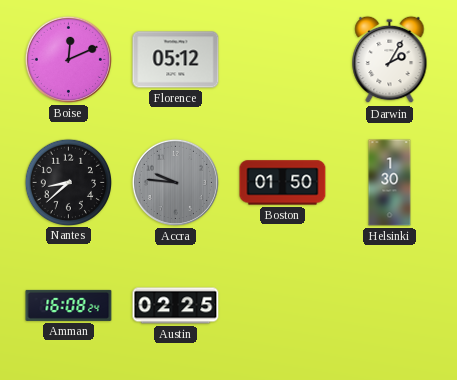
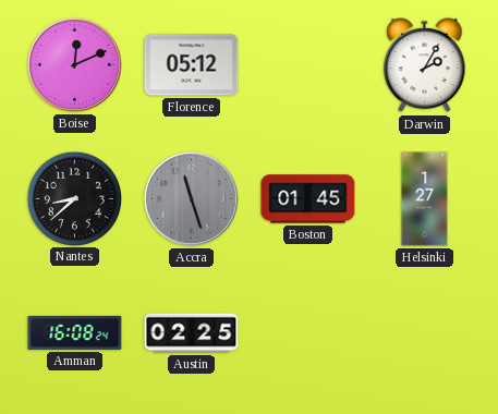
Accra: 9:46 -> 11:27 (191, 198)
Boston: 01:50 -> 01:45 (308, 199)
Helsinki: 1:30 -> 1:27 (425, 199)
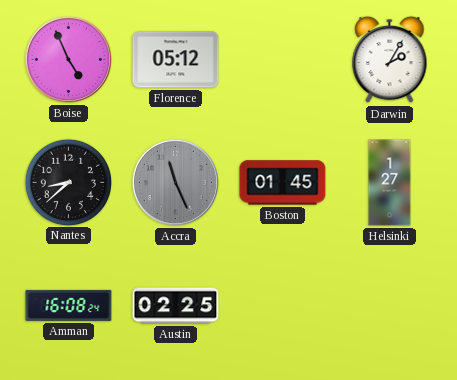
Boise: 12:11 -> 4:56 (68, 59)
Accra: 11:27 -> 11:26 (175, 182)
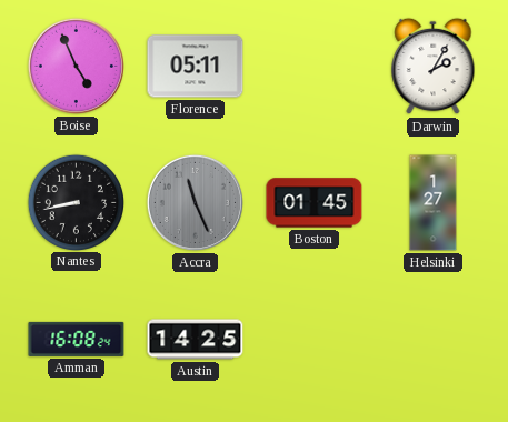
Florence: 05:12 -> 05:11 (196, 67)
Nantes: 8:38 -> 8:43 (76, 202)
Austin: 02:25 -> 14:25 (196, 340)
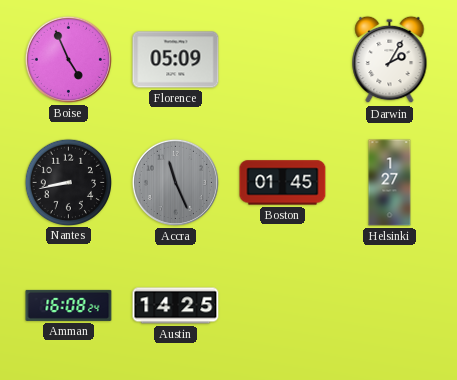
Florence: 05:11 -> 05:09 (176, 60)
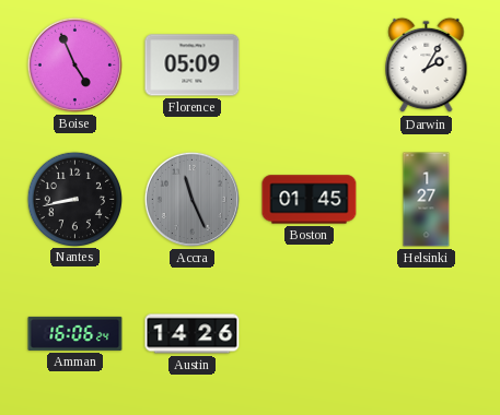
Amman: 16:08 -> 16:06 (75, 333)
Austin: 14:25 -> 14:26 (193, 334)
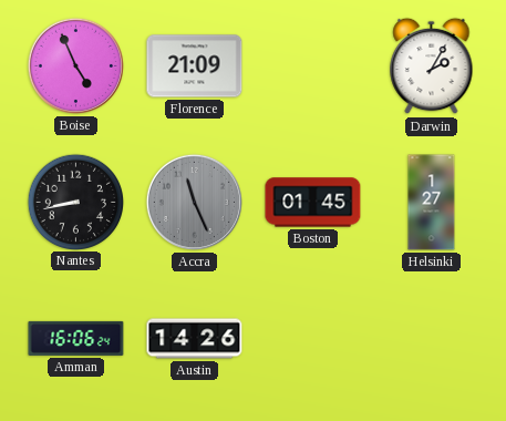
Florence: 05:09 -> 21:09 (195, 66)
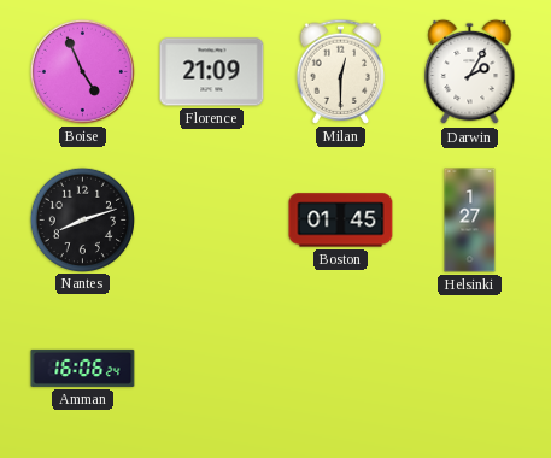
Milan: none -> 12:30 (340, 71)
Nantes: 8:43 -> 8:12 (82, 219)
Accra: 11:26 -> none (194, 202)
Austin: 14:26 -> none (195, 339)
